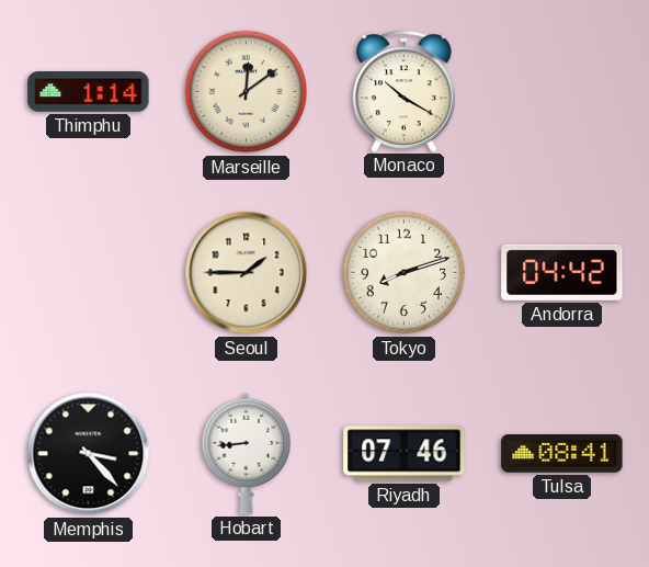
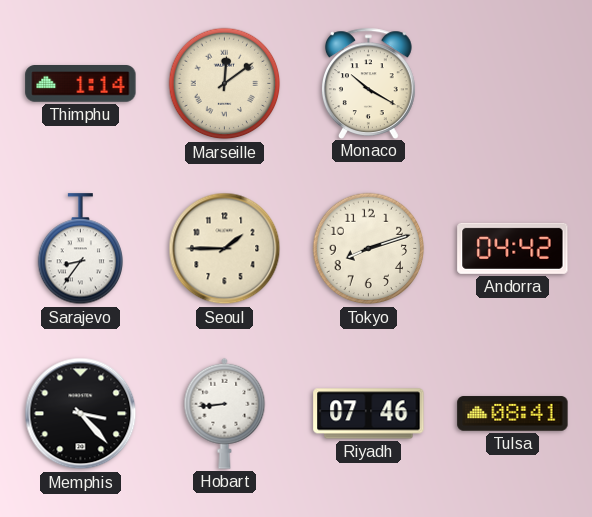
Sarajevo: none -> 8:36 (80, 249)
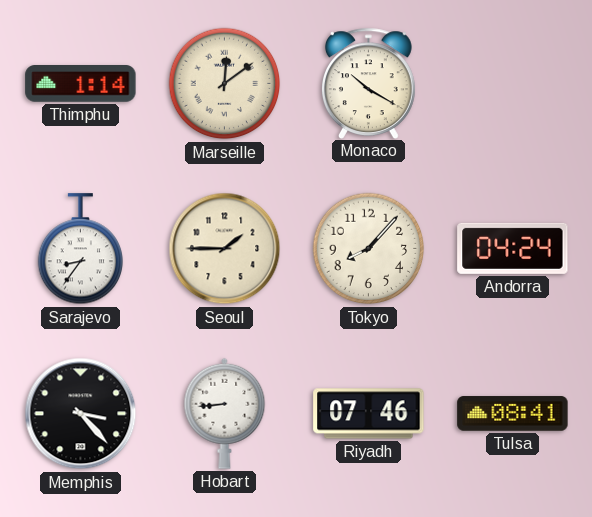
Tokyo: 8:12 -> 8:07 (369, 249)
Andorra: 04:42 -> 04:24 (513, 248)
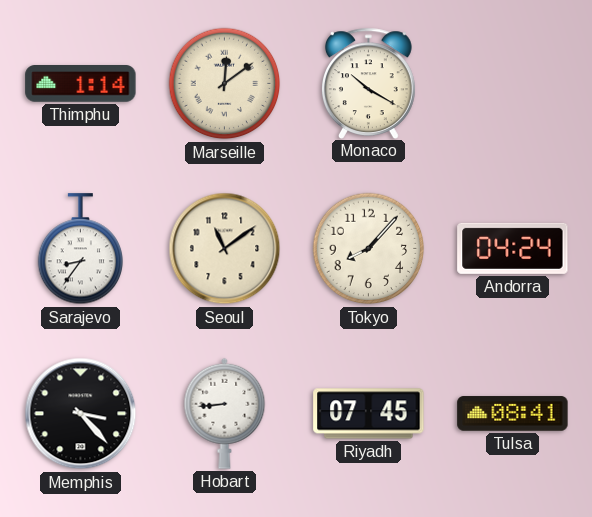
Seoul: 1:45 -> 11:09 (225, 249)
Riyadh: 07:46 -> 07:45 (369, 414)
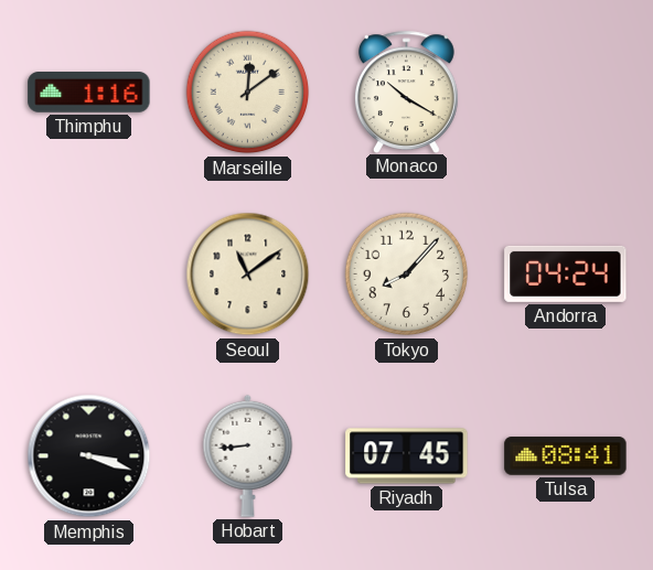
Thimphu: 1:14 -> 1:16 (89, 93)
Sarajevo: 8:36 -> none (80, 249)
Memphis: 3:23 -> 3:18 (89, 456)
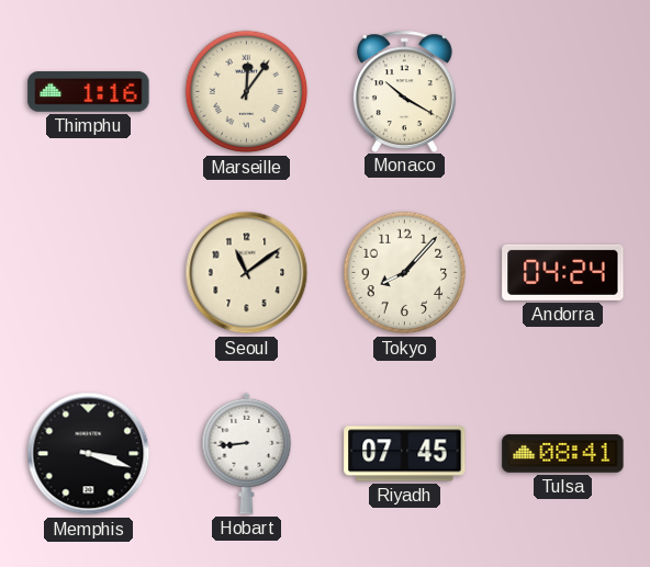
Marseille: 12:09 -> 12:06 (247, 92)
